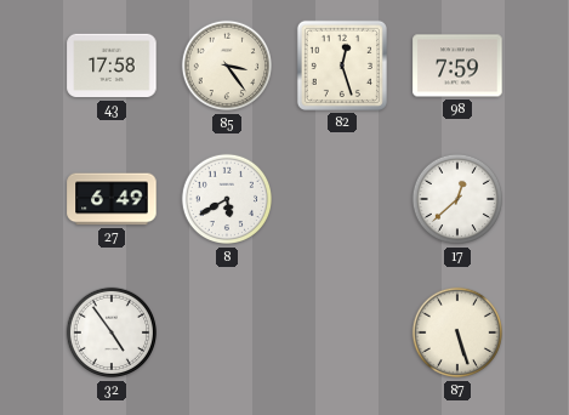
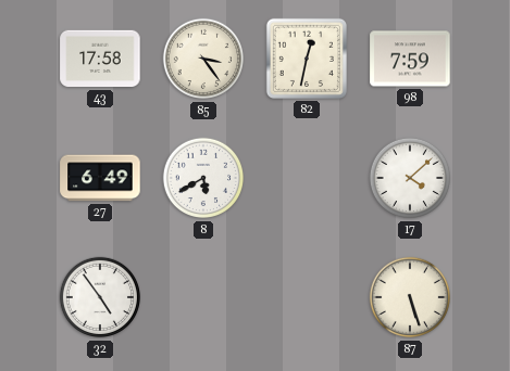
82: 12:27 -> 12:32 (307, 59)
17: 12:38 -> 4:08 (410, 178)
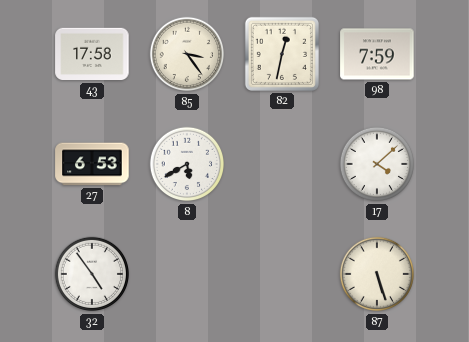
27: 6:49 -> 6:53 (92, 164)
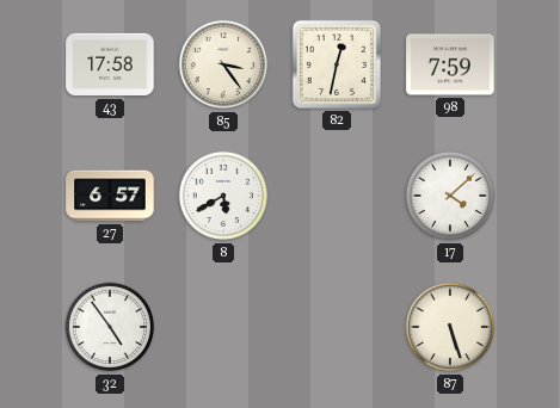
27: 6:53 -> 6:57 (110, 196)
